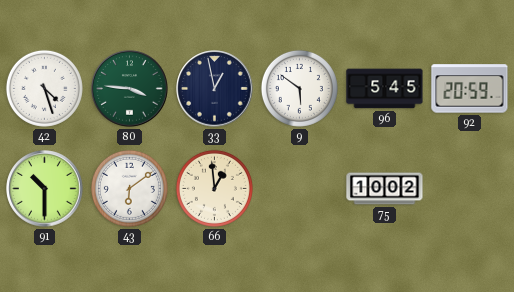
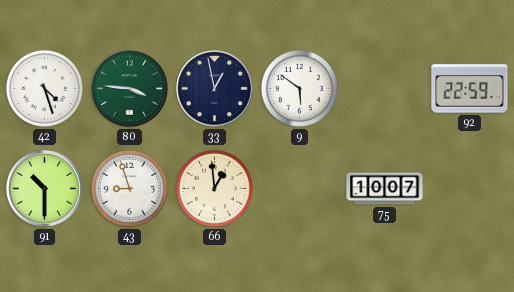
96: 5:45 -> none (385, 89)
92: 20:59 -> 22:59 (470, 89)
43: 6:09 -> 8:57 (129, 188)
75: 10:02 -> 10:07 (385, 189)
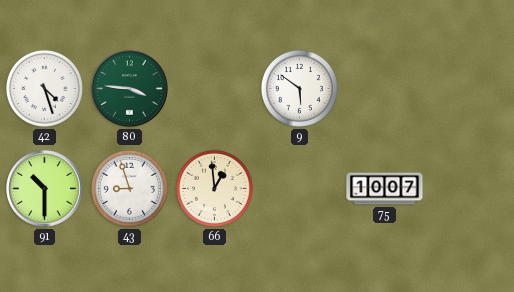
33: 12:58 -> none (215, 89)
92: 22:59 -> none (470, 89)
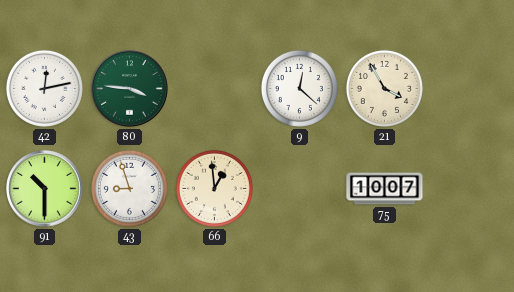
42: 4:27 -> 12:13 (44, 88)
9: 5:51 -> 12:22 (299, 88)
21: none -> 3:55 (384, 88)
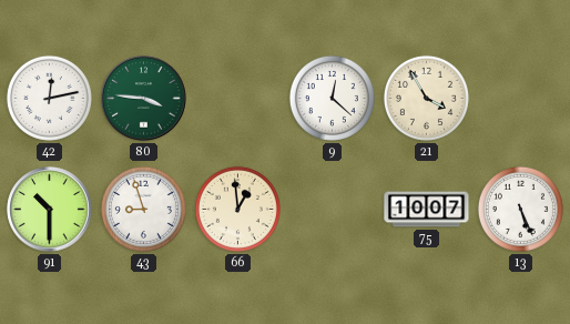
13: none -> 5:26 (520, 209)
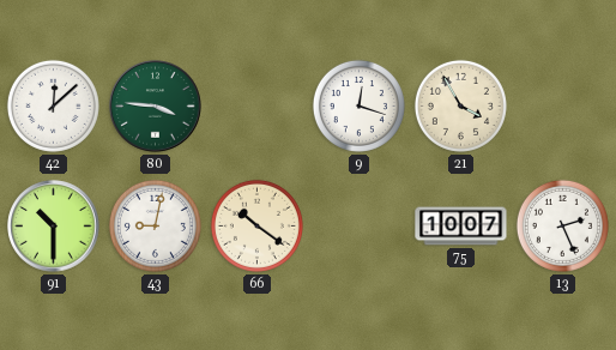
42: 12:13 -> 12:08 (53, 105)
9: 12:22 -> 12:18 (358, 105)
43: 8:57 -> 9:02 (155, 225)
66: 12:59 -> 10:21 (256, 225)
13: 5:26 -> 2:26 (562, 225)
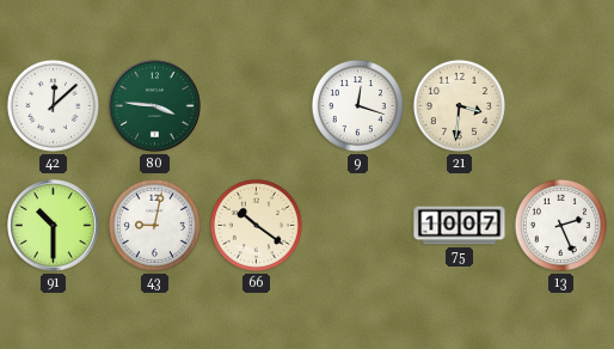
21: 3:55 -> 3:31 (459, 105)
